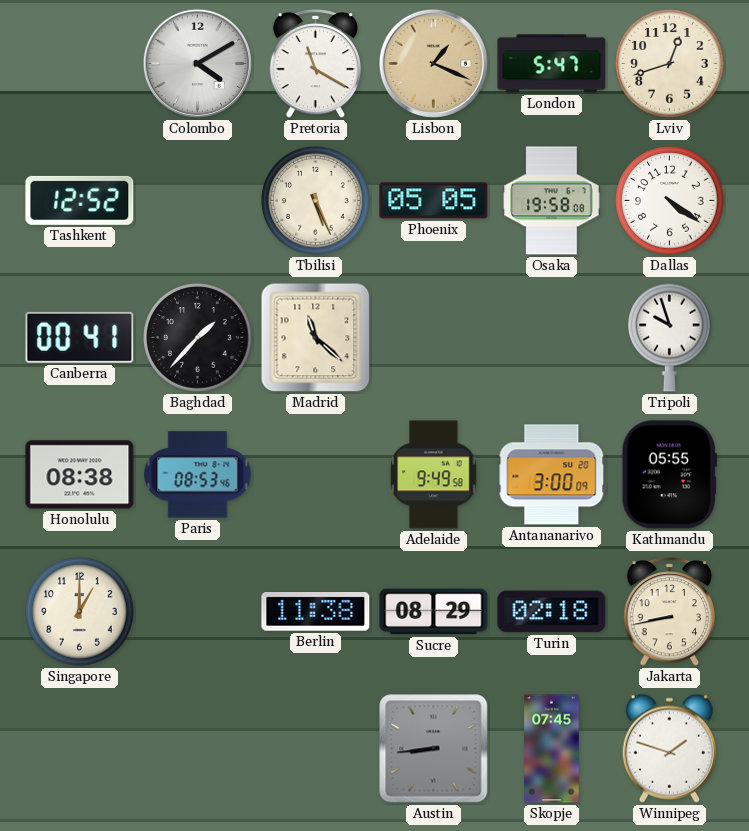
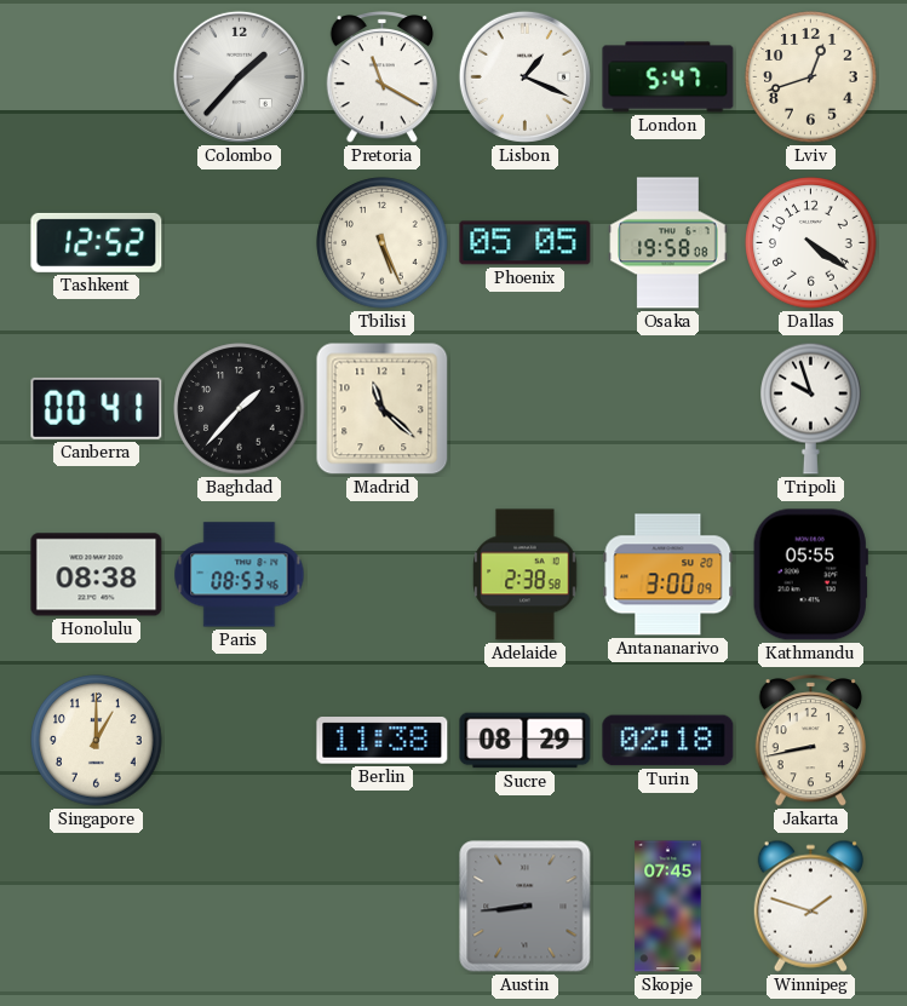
Colombo: 4:10 -> 1:37 (239, 76)
Lisbon dial: champagne -> white (524, 76)
Adelaide: 9:49 -> 2:38 (526, 575)
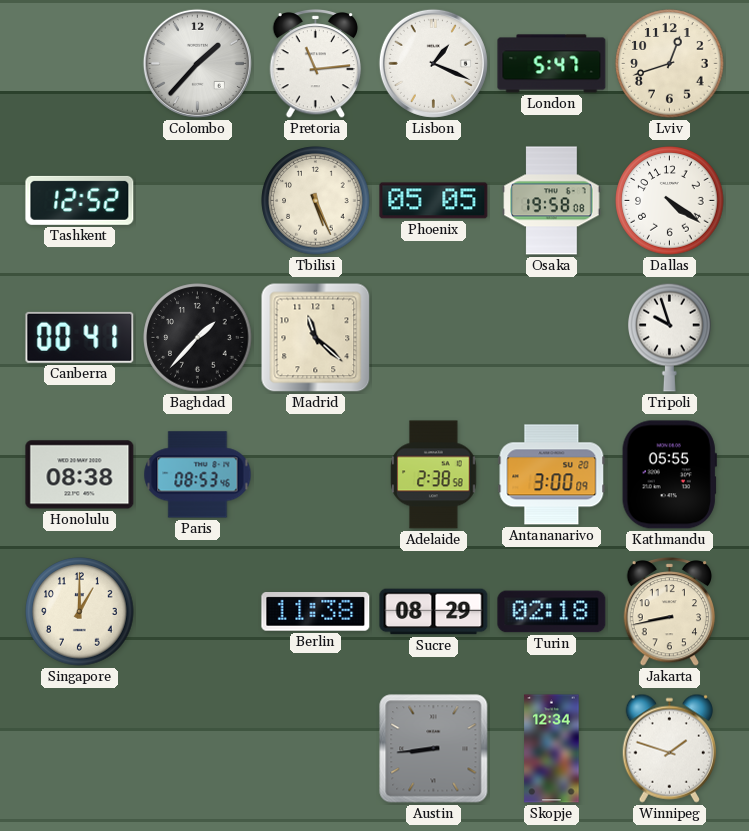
Pretoria: 11:20 -> 11:14 (316, 64)
Skopje: 07:45 -> 12:34 (552, 749)
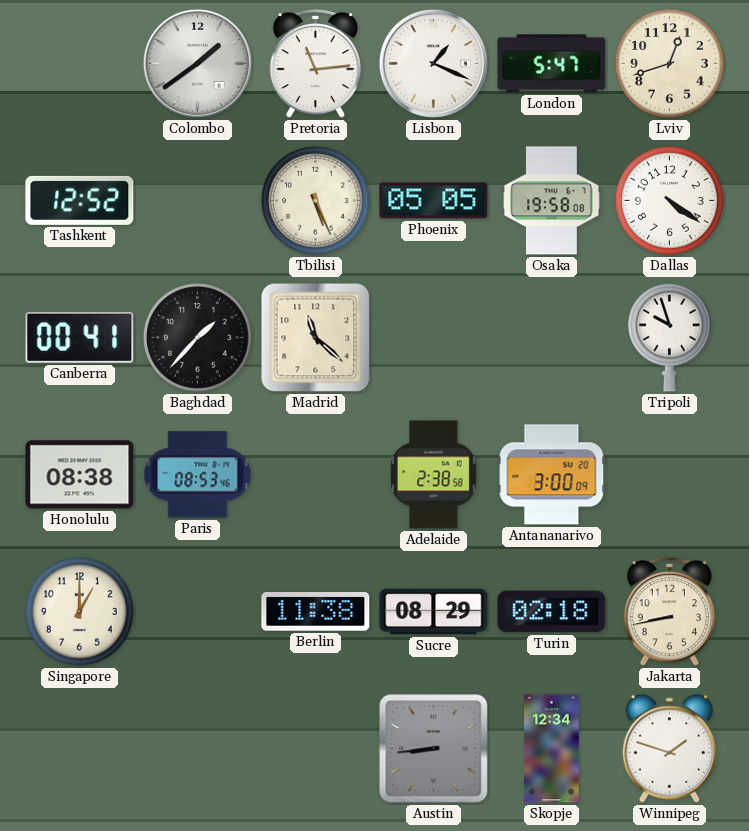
Colombo: 1:37 -> 1:39 (197, 63)
Kathmandu: 05:55 -> none (669, 475)
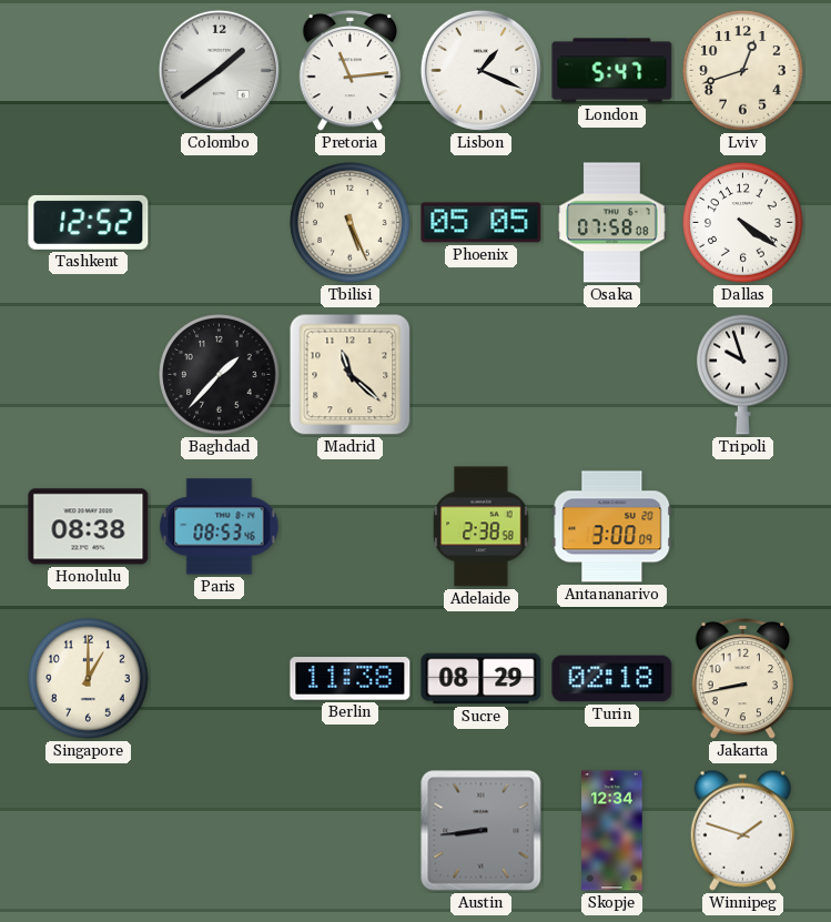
Osaka: 19:58 -> 07:58 (612, 223)
Canberra: 00:41 -> none (80, 337)
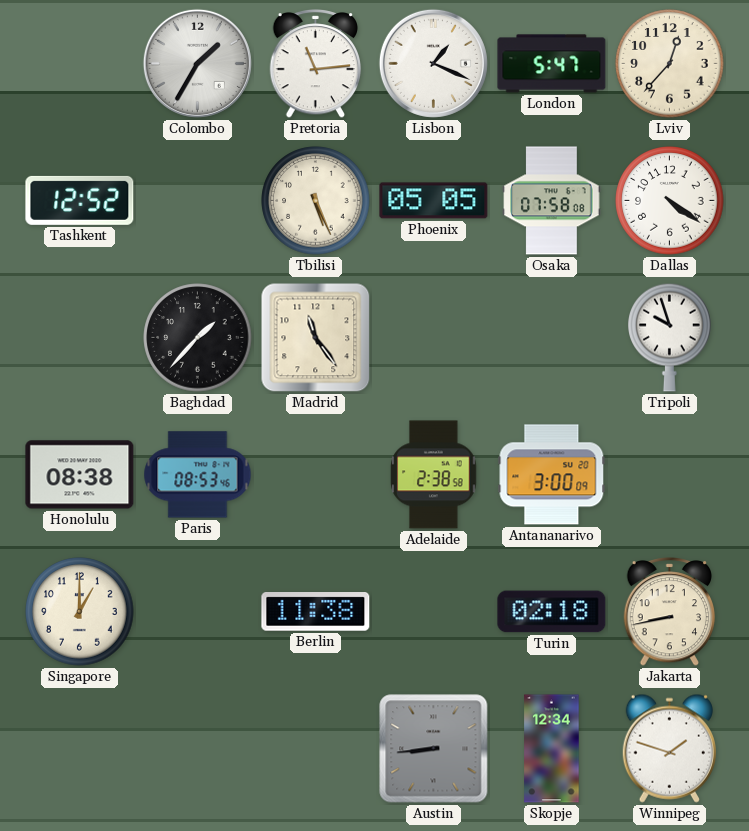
Colombo: 1:39 -> 1:35 (197, 63)
Lviv: 12:42 -> 12:37 (670, 64)
Madrid: 11:22 -> 11:24 (316, 338)
Sucre: 08:29 -> none (482, 679)
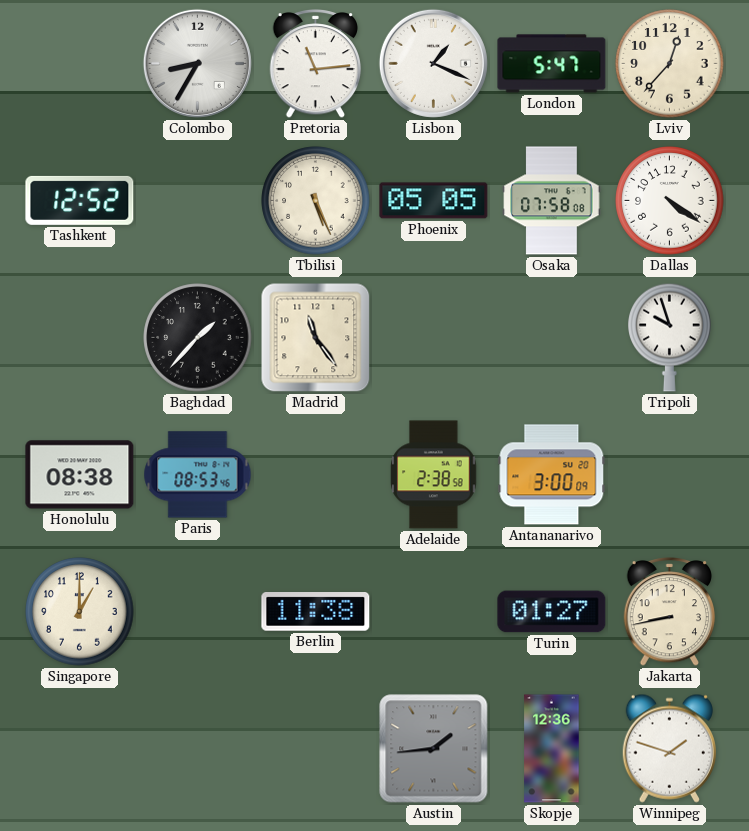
Colombo: 1:35 -> 8:35 (197, 63)
Turin: 02:18 -> 01:27 (552, 612)
Austin: 8:44 -> 1:44 (434, 749)
Skopje: 12:34 -> 12:36 (552, 749)
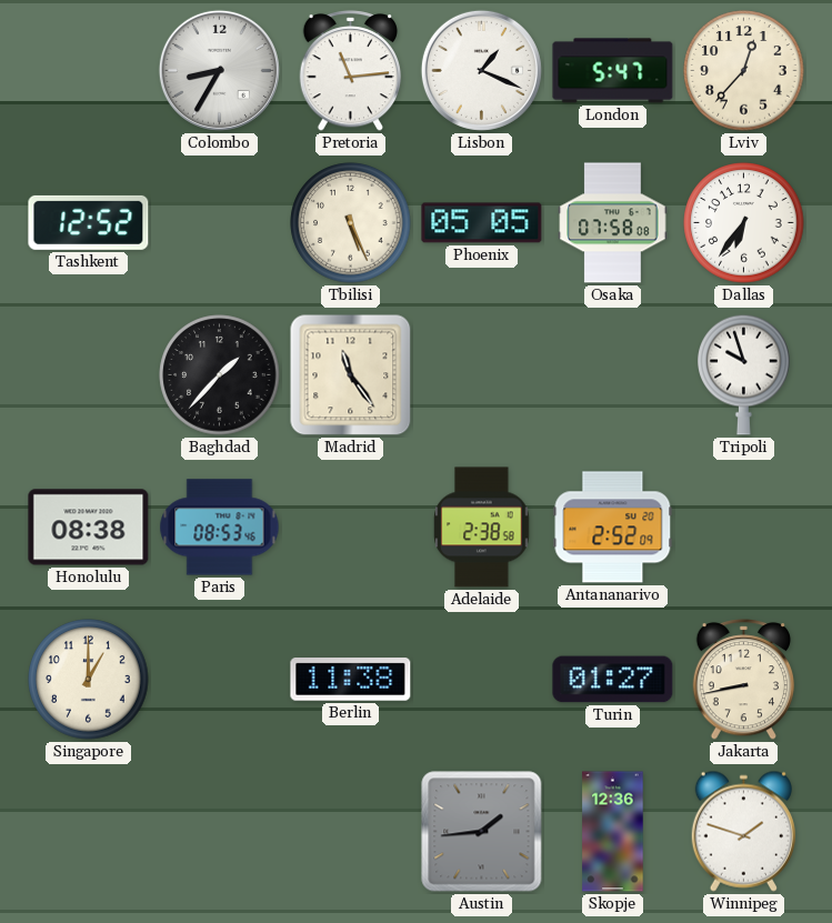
Dallas: 4:21 -> 6:36 (744, 223)
Antananarivo: 3:00 -> 2:52 (613, 528)
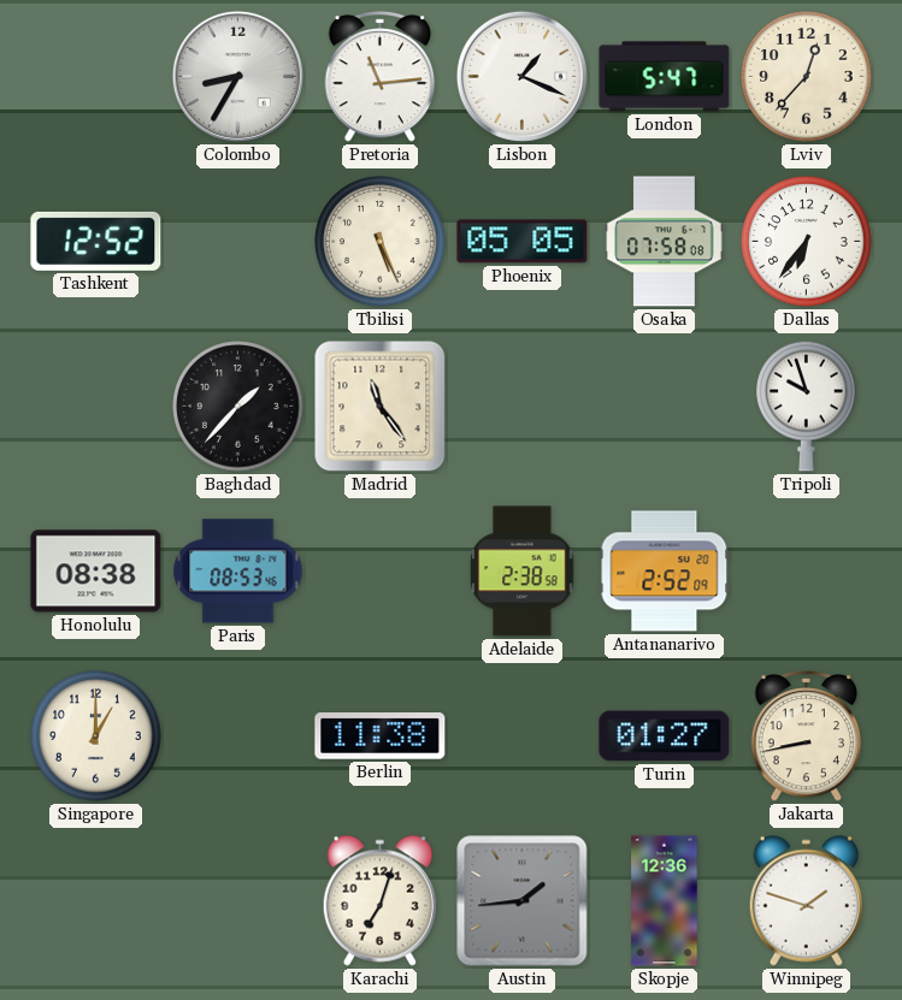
Karachi: none -> 7:03 (379, 900)
